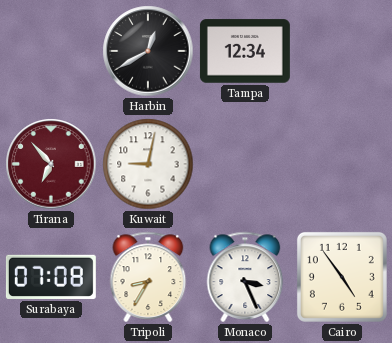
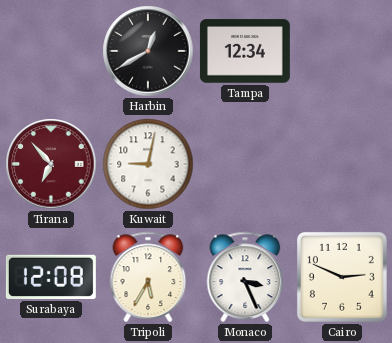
Surabaya: 07:08 -> 12:08 (51, 277)
Tripoli: 8:35 -> 5:35 (148, 277)
Cairo: 4:54 -> 2:49 (342, 277)
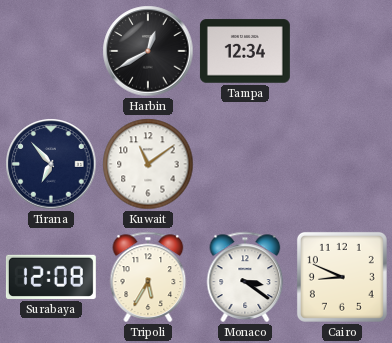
Tirana dial: burgundy -> navy (51, 164)
Kuwait: 9:02 -> 11:09 (148, 164)
Monaco: 3:26 -> 3:21 (245, 277)
Cairo: 2:49 -> 8:49 (342, 277)
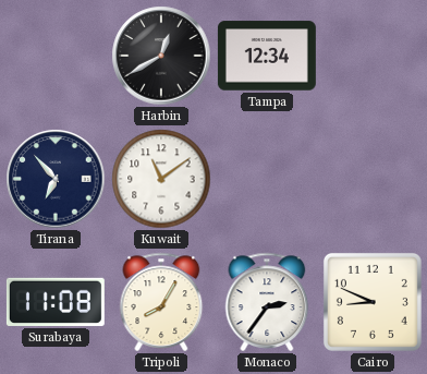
Surabaya: 12:08 -> 11:08 (56, 302)
Tripoli: 5:35 -> 8:05 (161, 302)
Monaco: 3:21 -> 2:36 (267, 302)
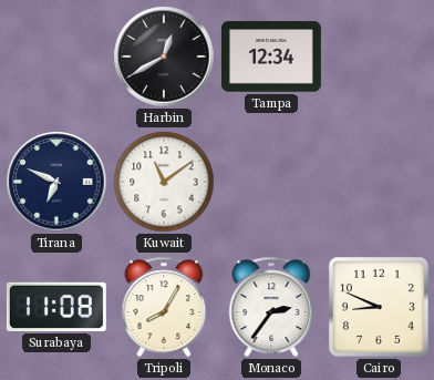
Tirana: 6:53 -> 6:49 (56, 182)
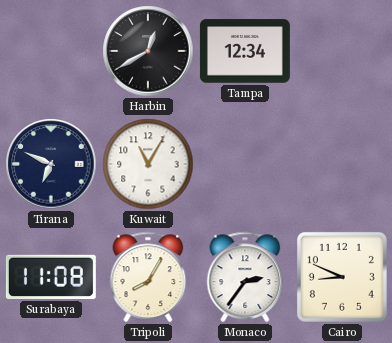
Kuwait: 11:09 -> 11:05 (148, 164)
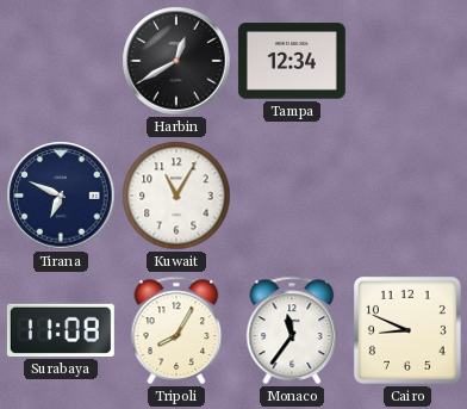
Monaco: 2:36 -> 11:36 (292, 330)
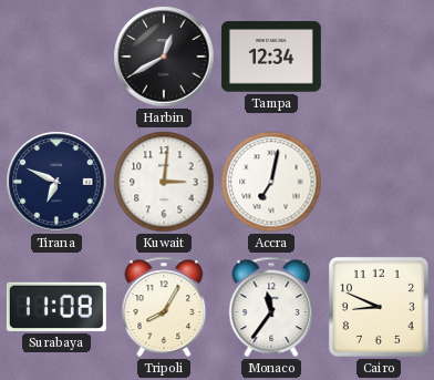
Kuwait: 11:05 -> 3:01 (164, 182)
Accra: none -> 7:02 (271, 182)
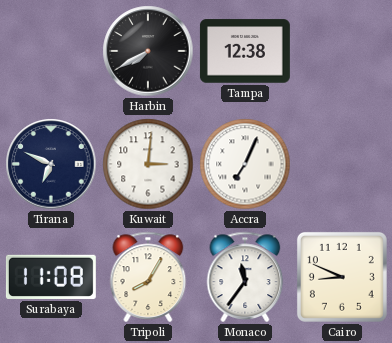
Harbin: 12:40 -> 7:40 (148, 51)
Tampa: 12:34 -> 12:38 (245, 51)
Accra: 7:02 -> 7:04 (245, 164)
